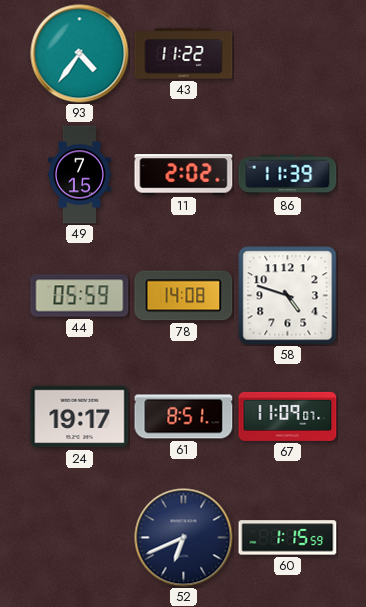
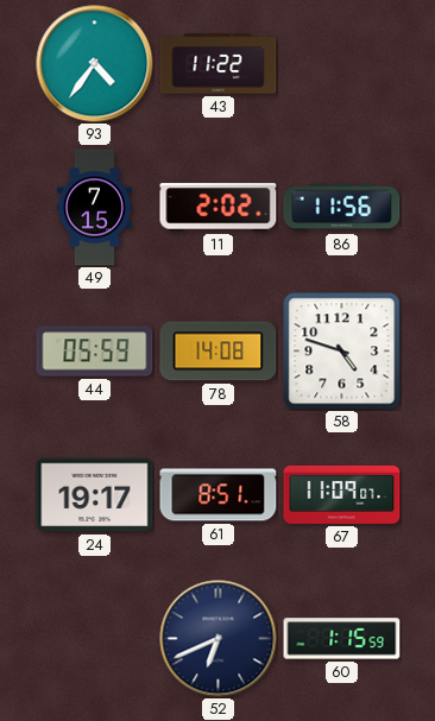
86: 11:39 -> 11:56 (342, 208)
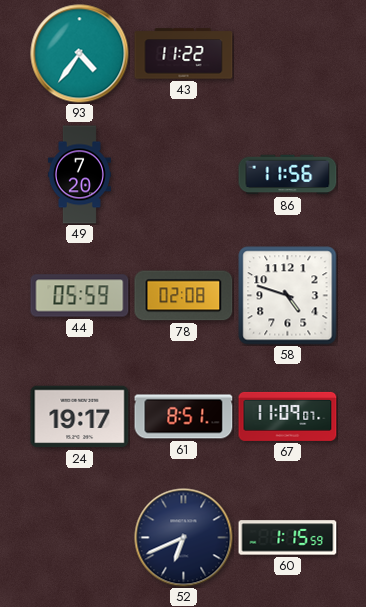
49: 7:15 -> 7:20 (79, 175)
11: 2:02 -> none (219, 208)
78: 14:08 -> 02:08 (184, 296)
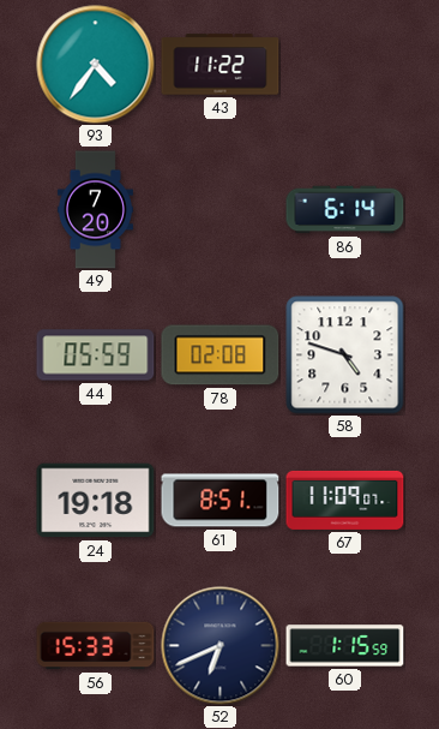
86: 11:56 -> 6:14 (345, 210)
24: 19:17 -> 19:18 (96, 501)
56: none -> 15:33 (96, 646)
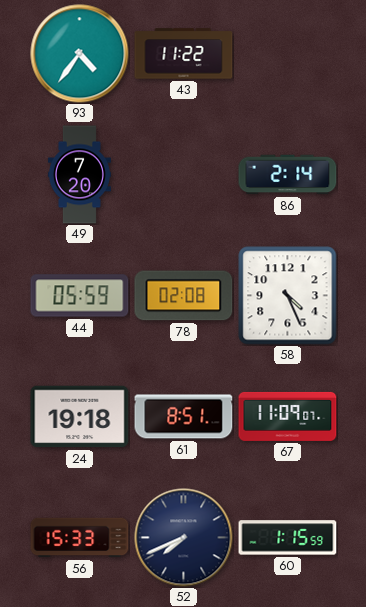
86: 6:14 -> 2:14 (288, 175)
58: 4:48 -> 4:26 (288, 296)
52: 6:41 -> 7:41 (184, 538)
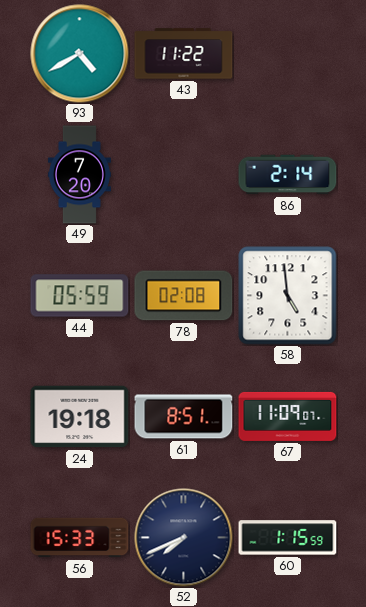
93: 4:36 -> 4:40 (80, 54)
58: 4:26 -> 4:59 (288, 296)
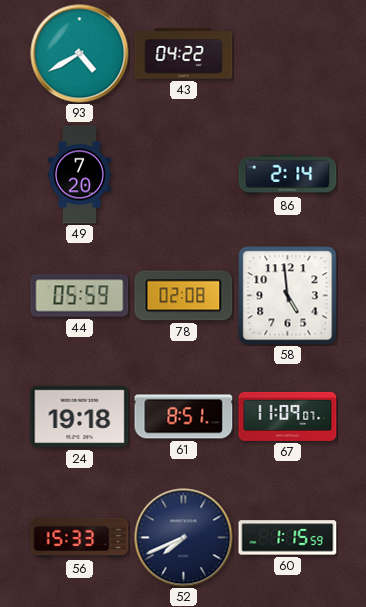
43: 11:22 -> 04:22 (184, 54)
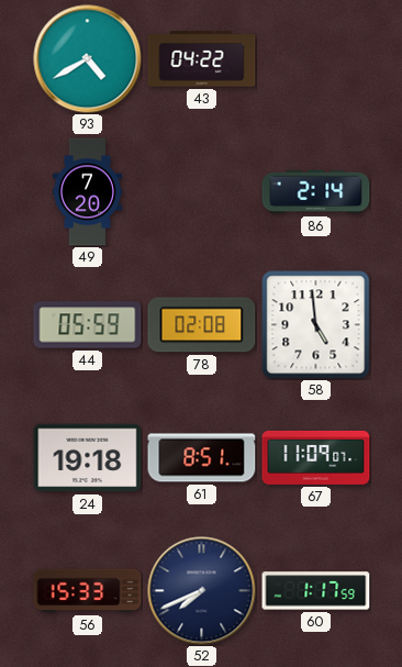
60: 1:15 -> 1:17 (316, 591)
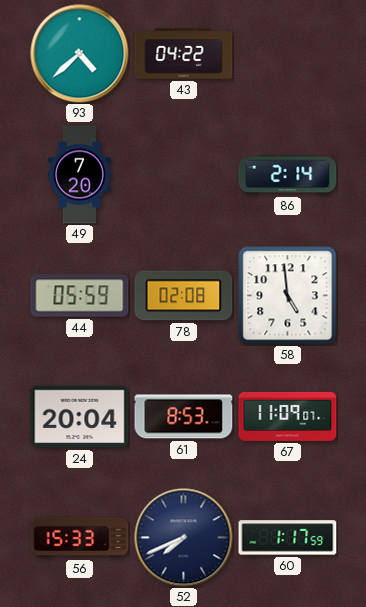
93: 4:40 -> 4:38 (80, 54)
24: 19:18 -> 20:04 (80, 417)
61: 8:51 -> 8:53 (184, 417)
